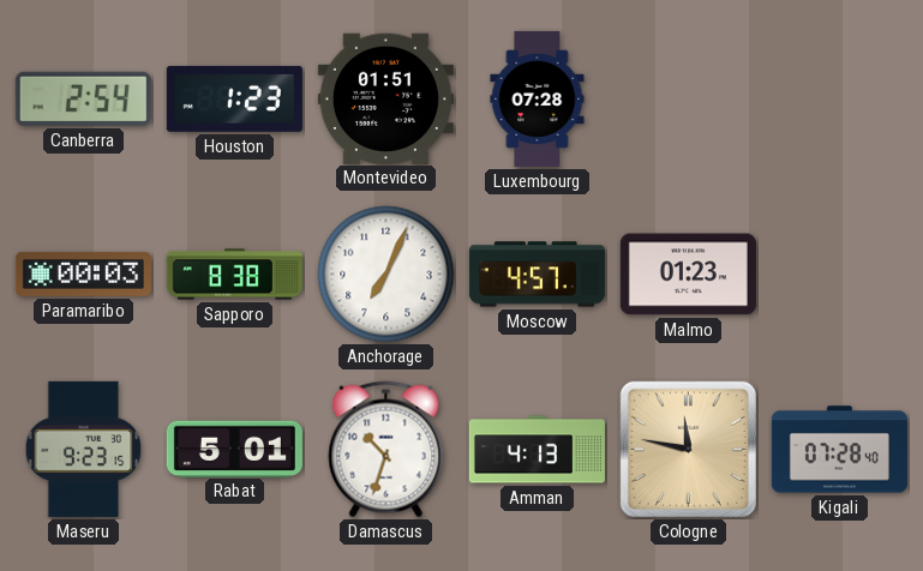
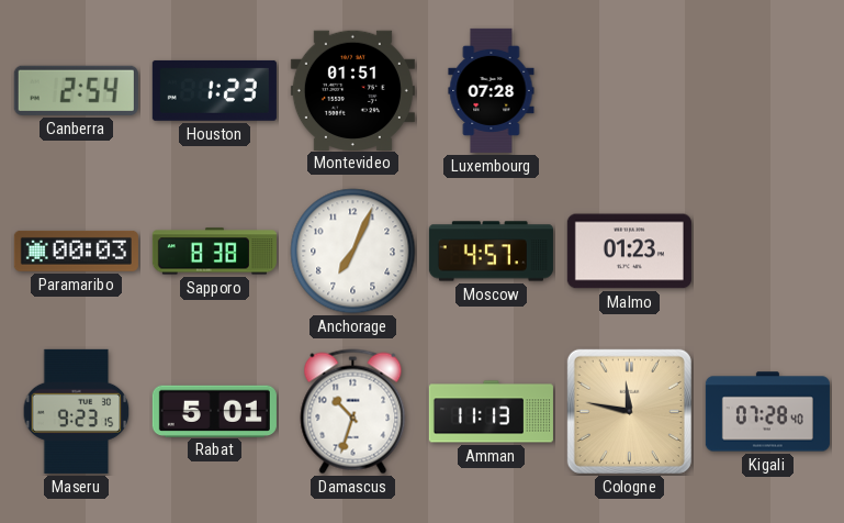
Amman: 4:13 -> 11:13 (491, 412)
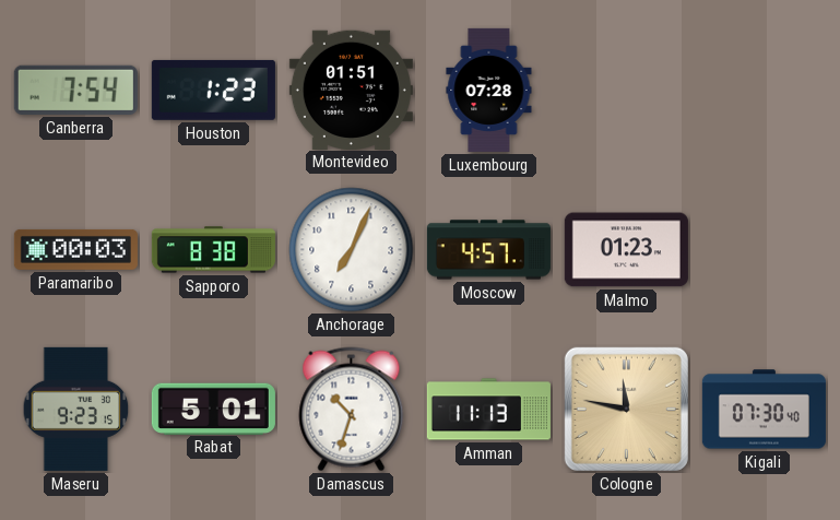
Canberra: 2:54 -> 7:54 (75, 90)
Kigali: 07:28 -> 07:30 (764, 410)
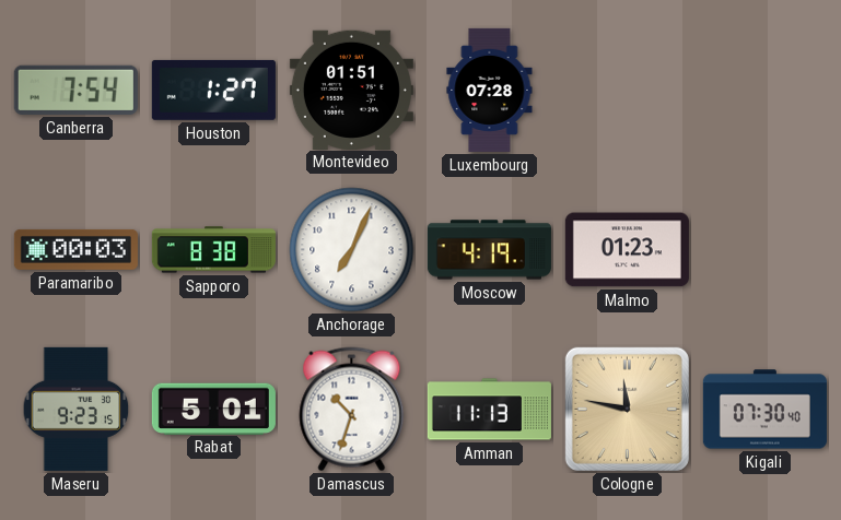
Houston: 1:23 -> 1:27 (213, 90)
Moscow: 4:57 -> 4:19 (489, 250)
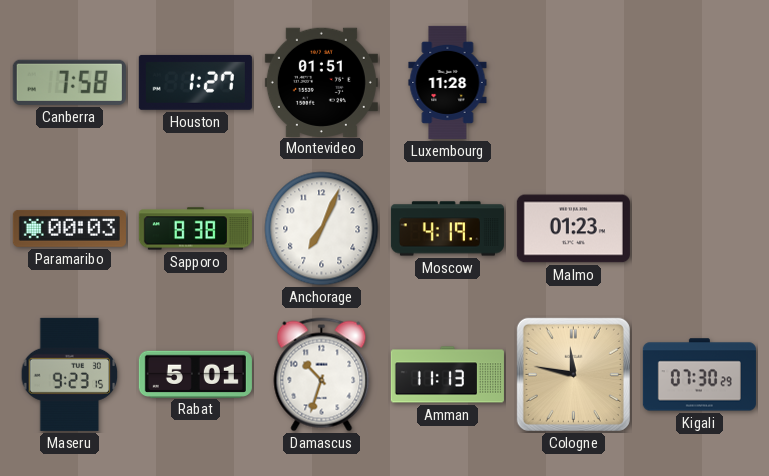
Canberra: 7:54 -> 7:58 (69, 82)
Luxembourg: 07:28 -> 11:28 (448, 82)
Kigali: 07:30:40 -> 07:30:29 (699, 375)
